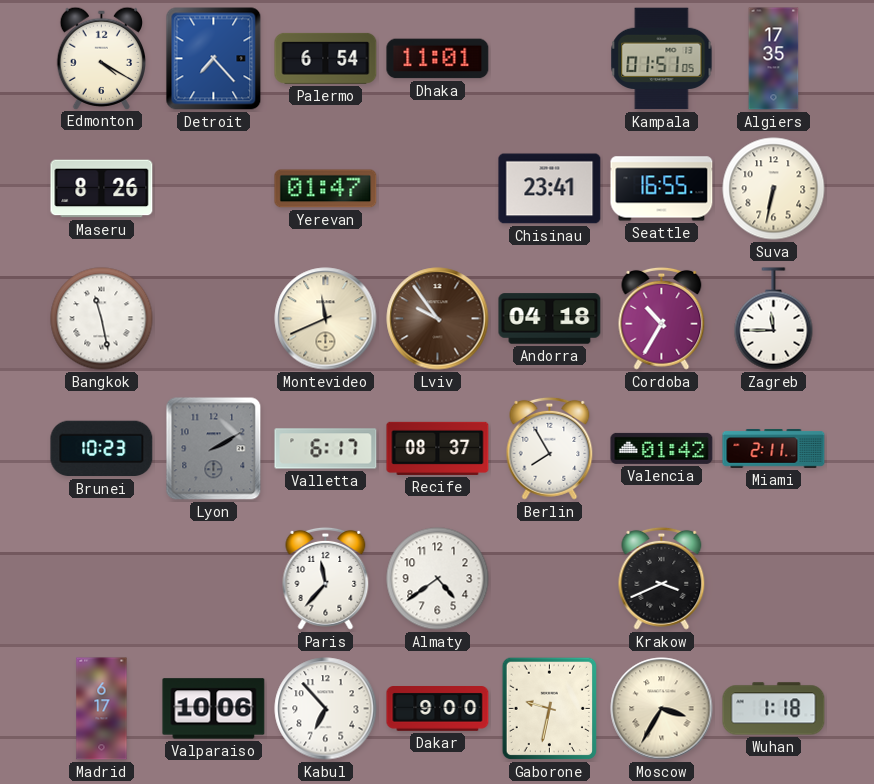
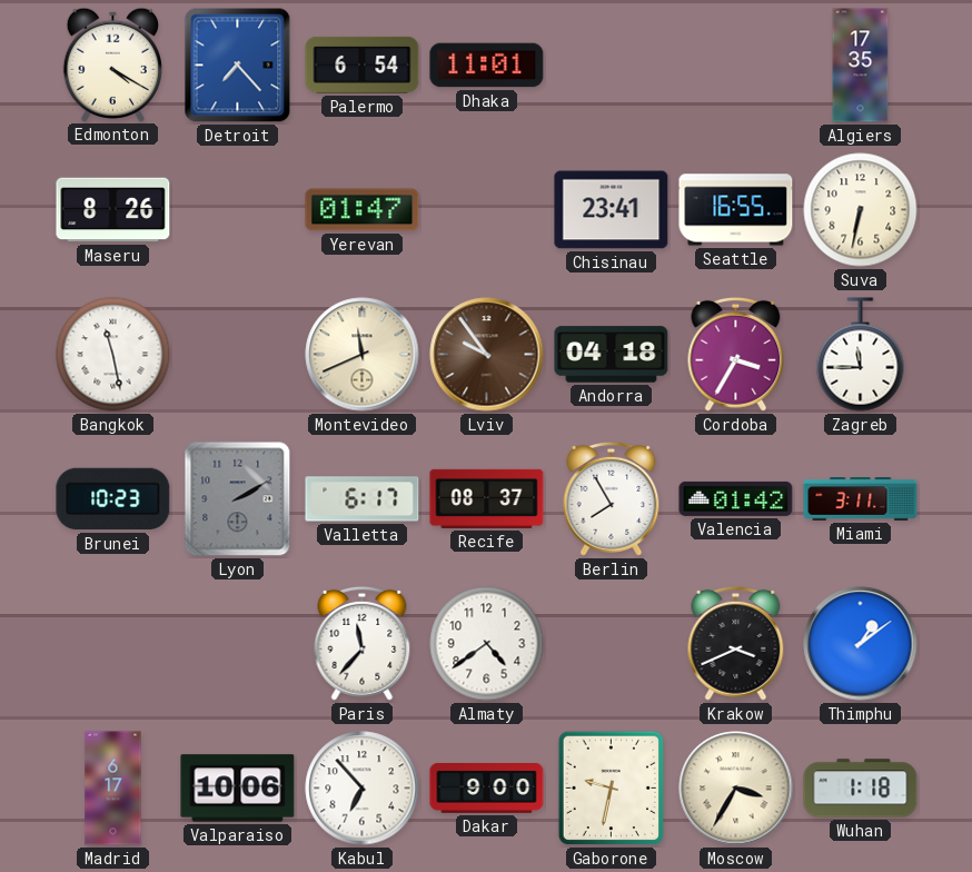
Kampala: 01:51 -> none (662, 59)
Cordoba: 10:35 -> 3:35 (736, 354)
Miami: 2:11 -> 3:11 (861, 499)
Thimphu: none -> 1:09 (861, 644)
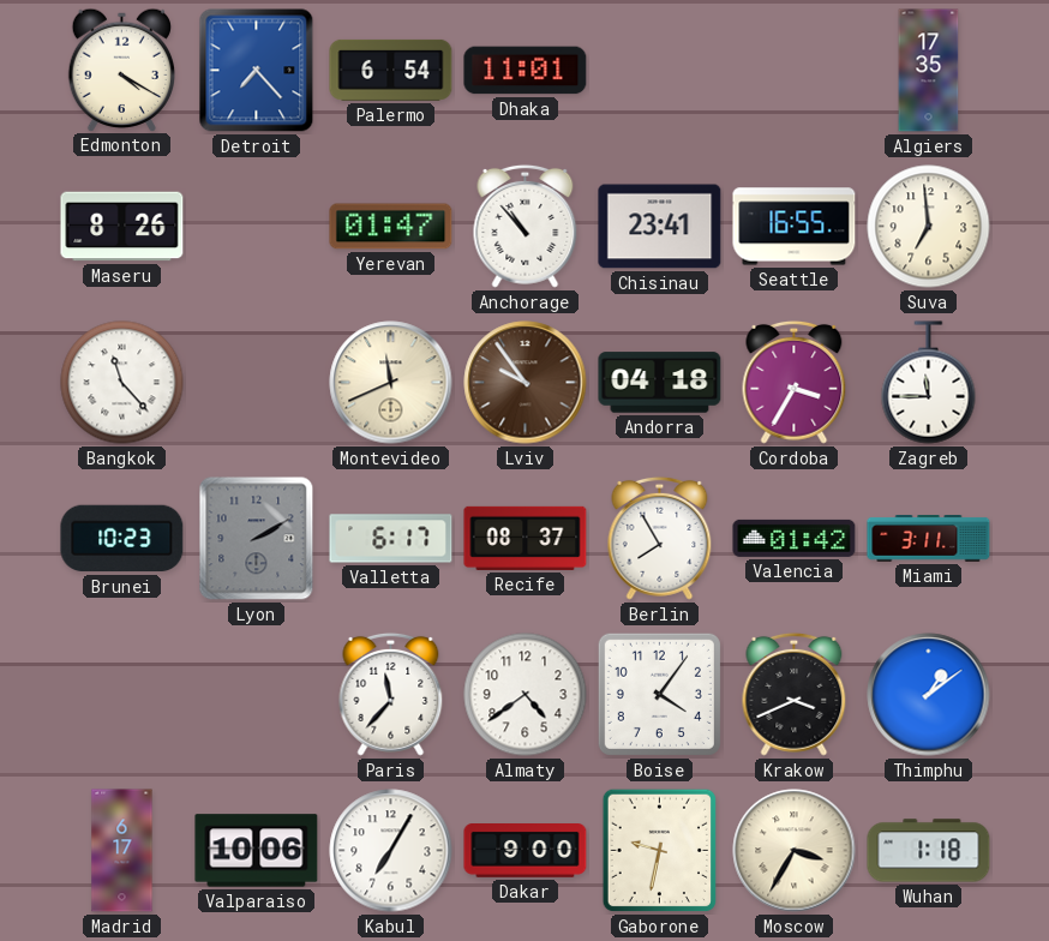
Anchorage: none -> 10:53 (526, 226)
Suva: 6:32 -> 6:59 (929, 227)
Bangkok: 11:28 -> 11:23 (122, 383)
Boise: none -> 4:06 (659, 694)
Kabul: 6:53 -> 7:05 (391, 851)
